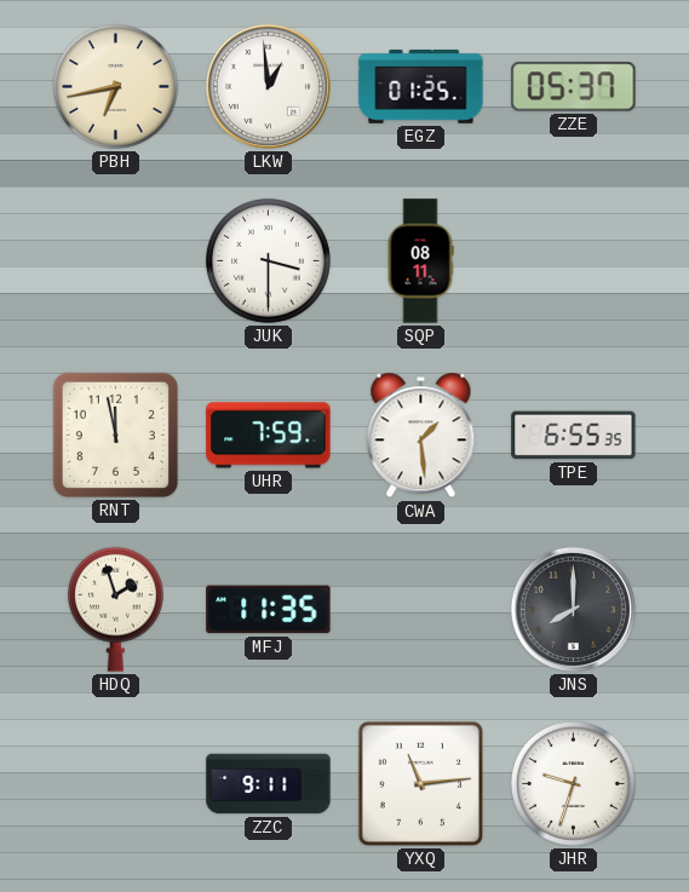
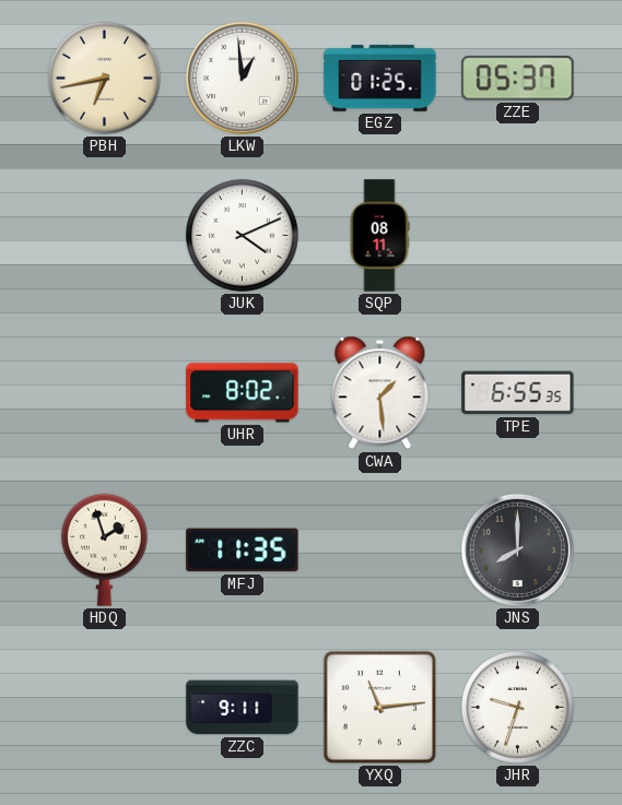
JUK: 3:30 -> 4:11 (242, 235)
RNT: 11:58 -> none (115, 435)
UHR: 7:59 -> 8:02 (243, 393)
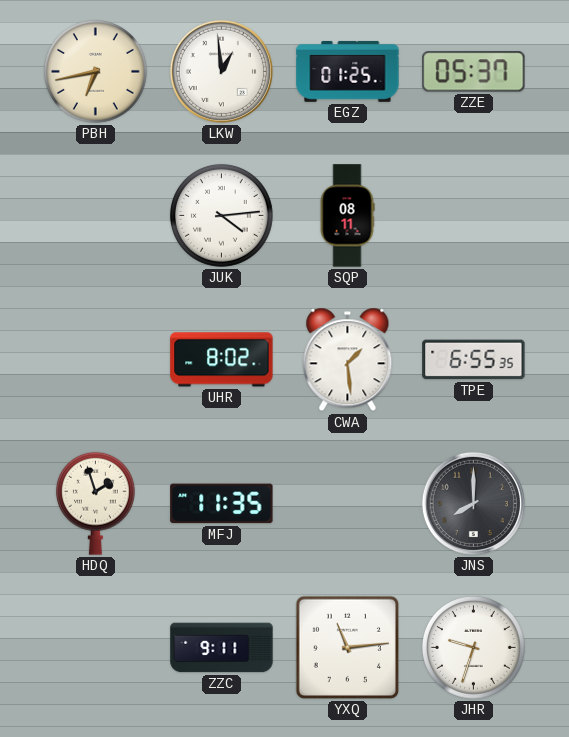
JUK: 4:11 -> 4:14 (221, 215)
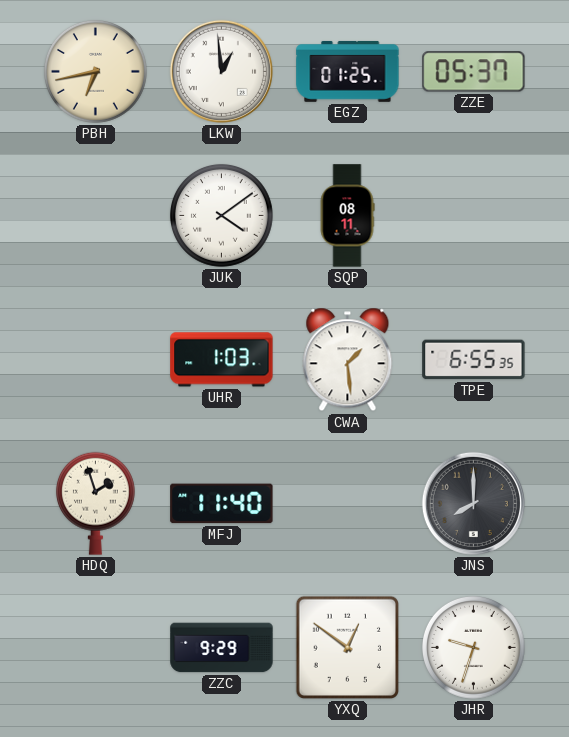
JUK: 4:14 -> 4:09 (221, 215)
UHR: 8:02 -> 1:03 (222, 360)
MFJ: 11:35 -> 11:40 (222, 504)
ZZC: 9:11 -> 9:29 (222, 648)
YXQ: 11:14 -> 12:51 (347, 647)
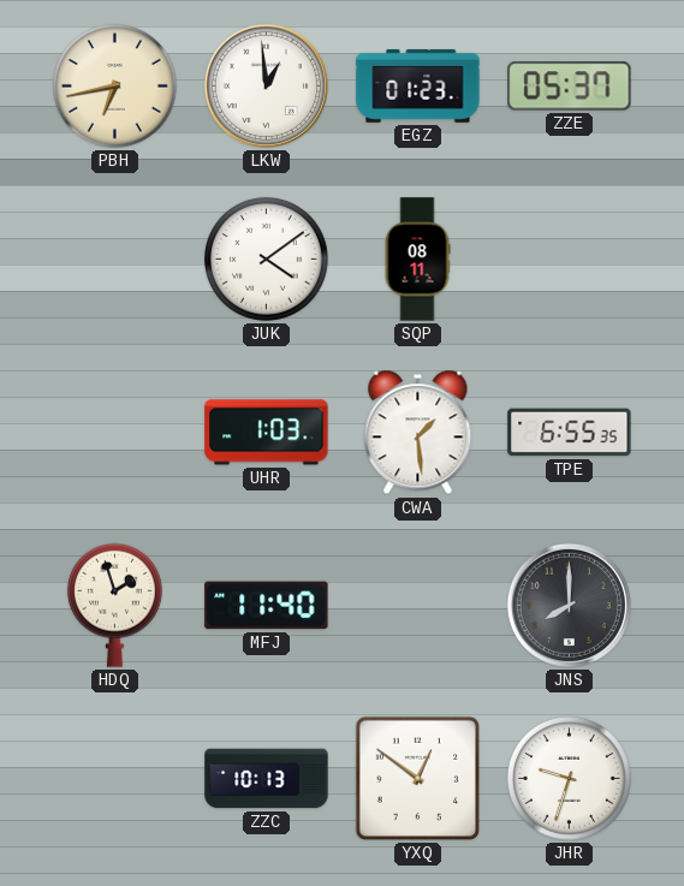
EGZ: 01:25 -> 01:23 (418, 87)
ZZC: 9:29 -> 10:13 (267, 779)
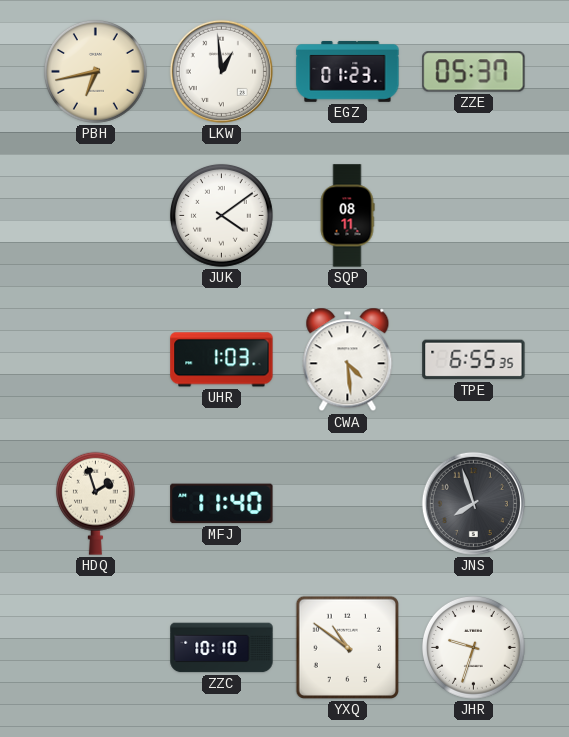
CWA: 1:29 -> 4:29 (348, 360)
JNS: 8:00 -> 7:57 (473, 503)
ZZC: 10:13 -> 10:10 (222, 648)
YXQ: 12:51 -> 10:51 (347, 647)
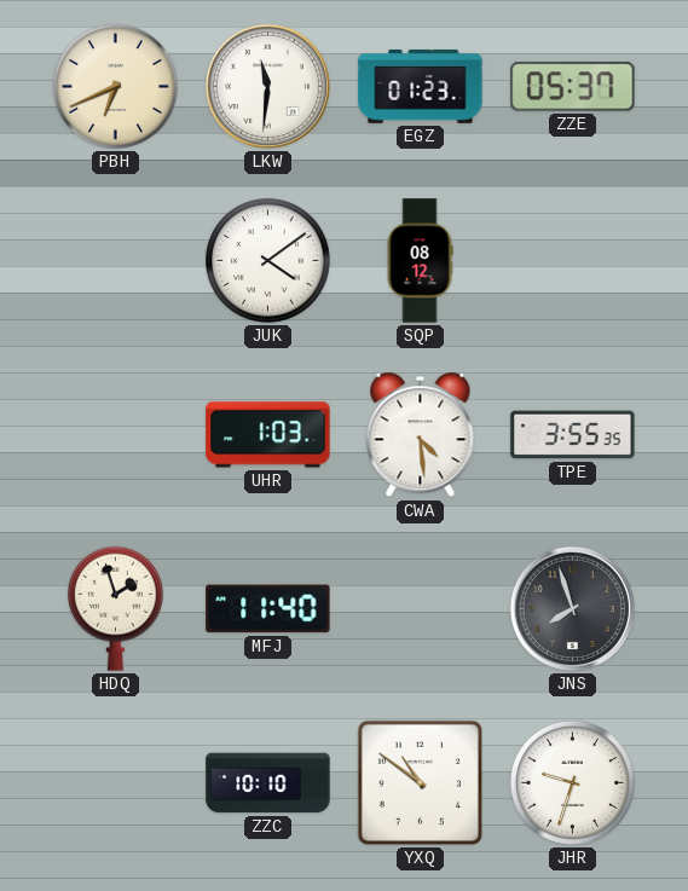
PBH: 6:43 -> 6:41 (115, 86)
LKW: 12:59 -> 11:31 (267, 86)
SQP: 08:11 -> 08:12 (420, 261)
TPE: 6:55 -> 3:55 (573, 435)
